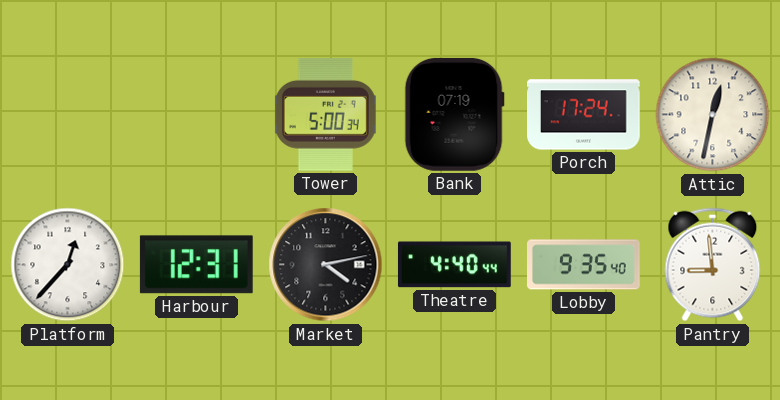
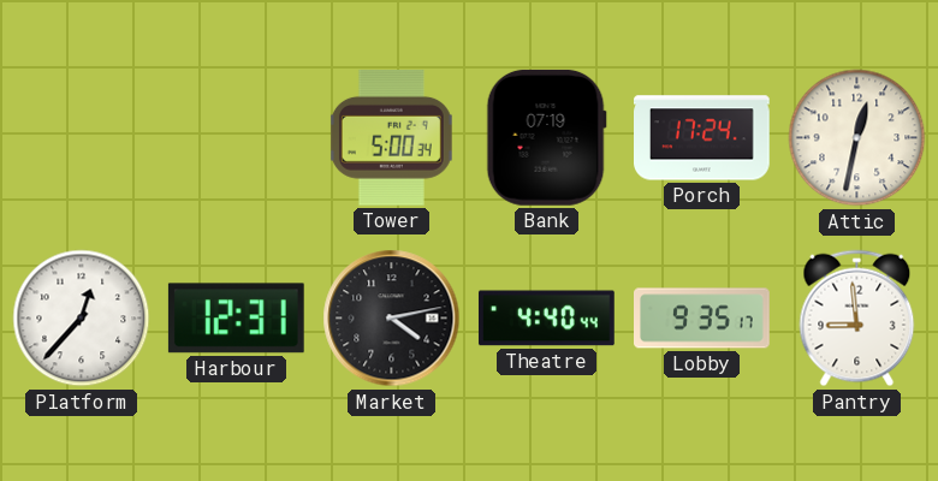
Lobby: 9:35:40 -> 9:35:17 (702, 319)
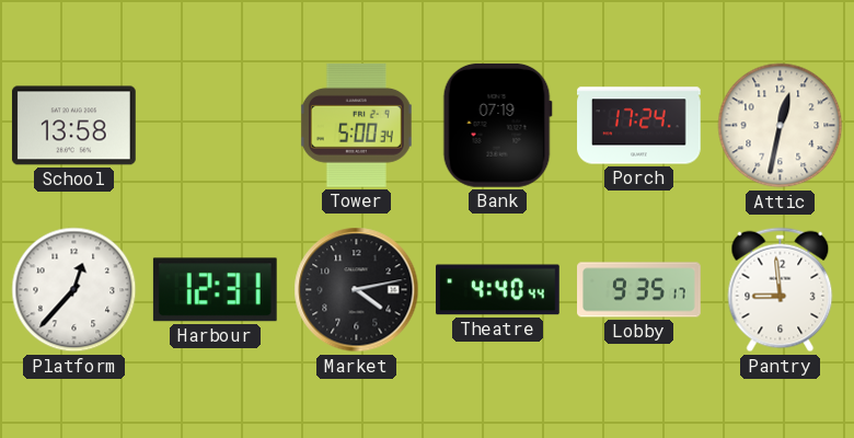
School: none -> 13:58 (73, 126)
